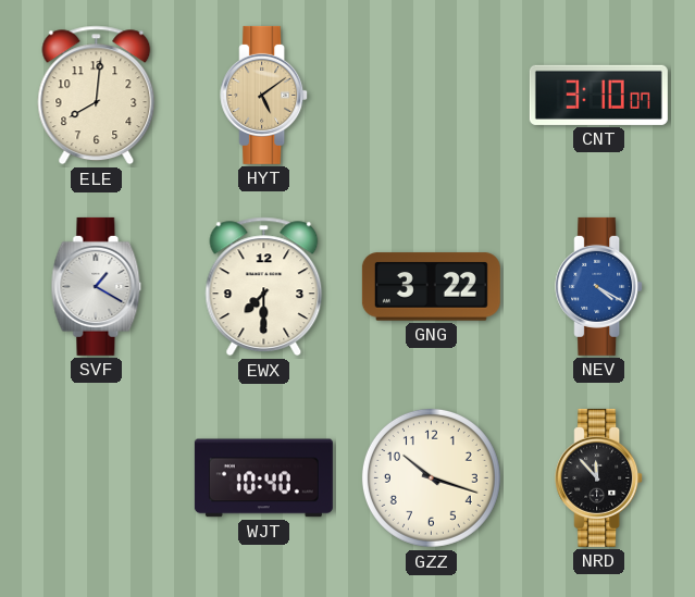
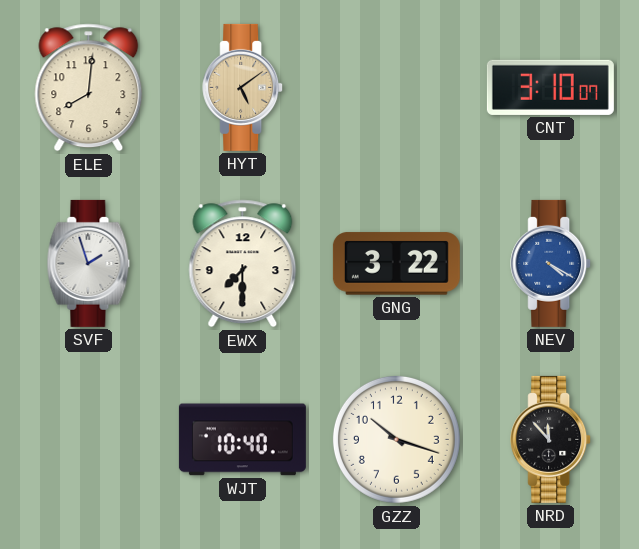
SVF: 1:20 -> 1:57 (89, 263)
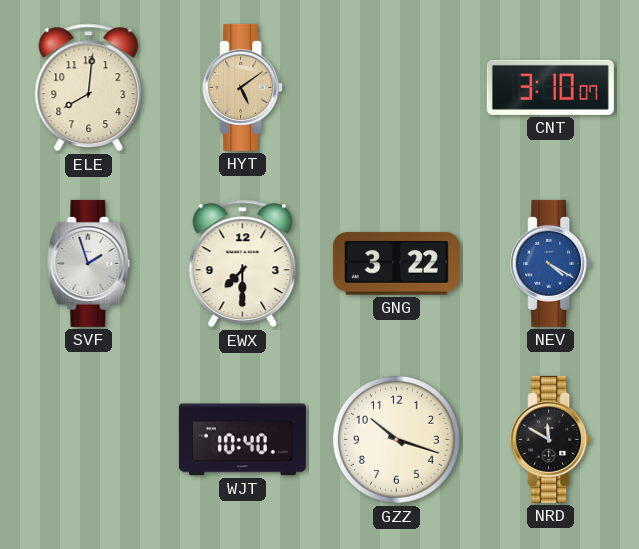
NRD: 11:53 -> 11:50 (551, 439)
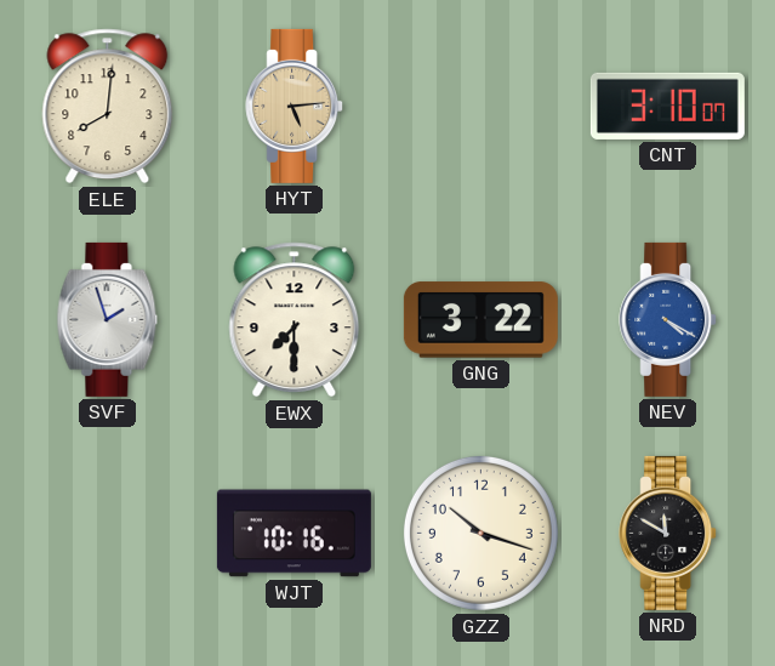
HYT: 5:09 -> 5:14 (295, 106)
WJT: 10:40 -> 10:16 (294, 534)
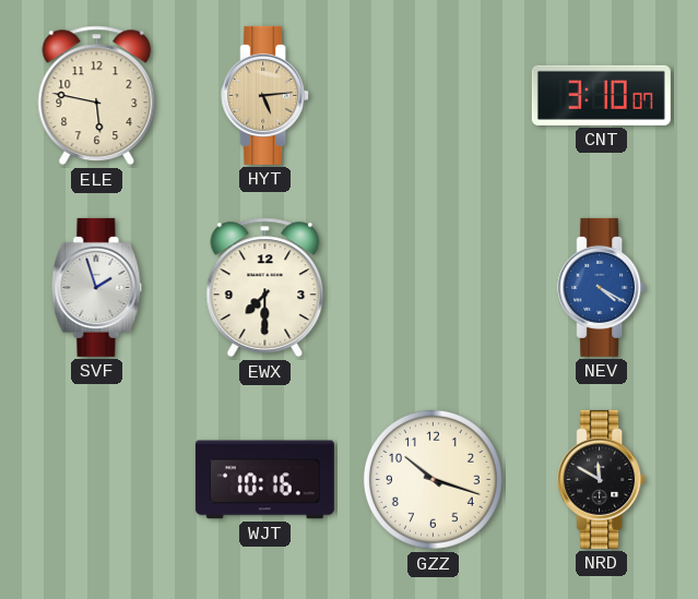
ELE: 8:01 -> 5:47 (97, 96)
GNG: 3:22 -> none (480, 320)
